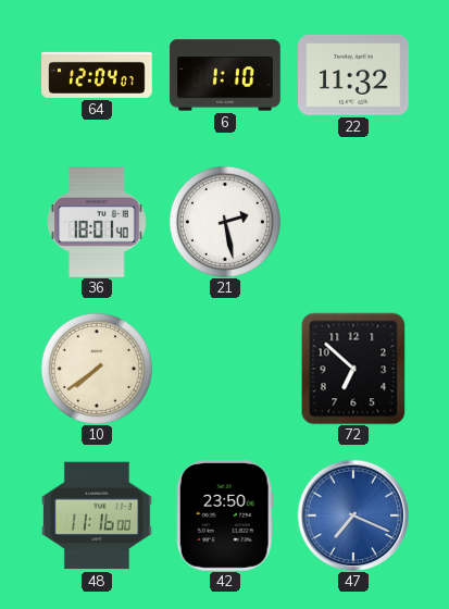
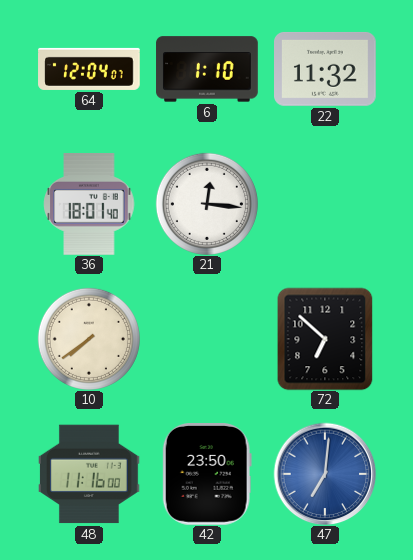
21: 2:28 -> 12:16 (207, 204)
47: 7:19 -> 7:01 (325, 474)
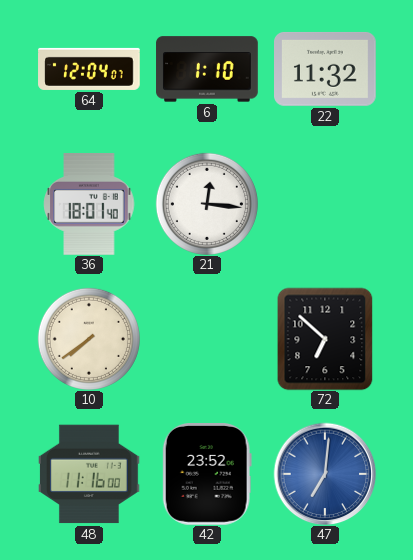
42: 23:50 -> 23:52 (207, 475)
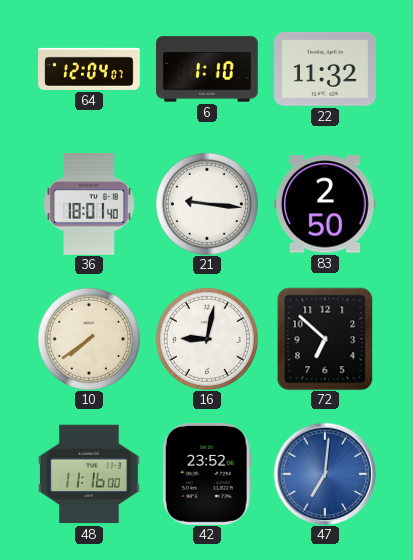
21: 12:16 -> 9:16 (207, 204)
83: none -> 2:50 (326, 204)
16: none -> 9:02 (207, 339)
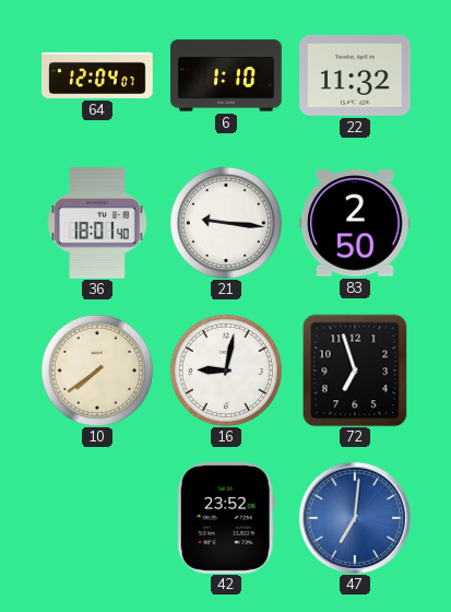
72: 6:52 -> 6:57 (355, 370)
48: 11:16 -> none (90, 474)
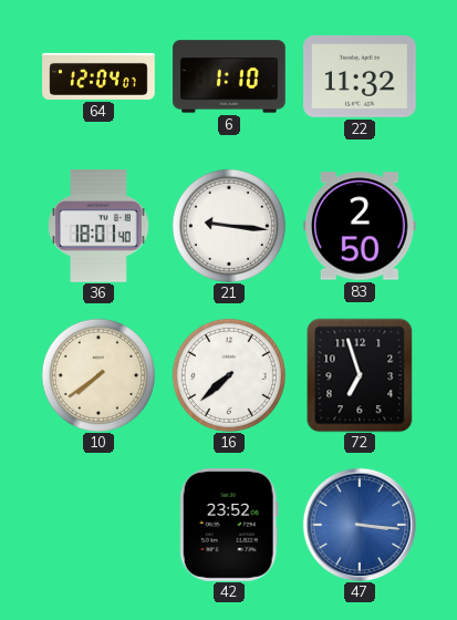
16: 9:02 -> 7:38 (229, 375)
47: 7:01 -> 3:16 (360, 525)
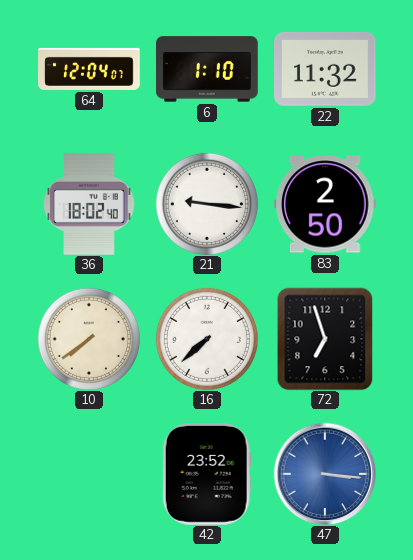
36: 18:01 -> 18:02 (89, 204)
